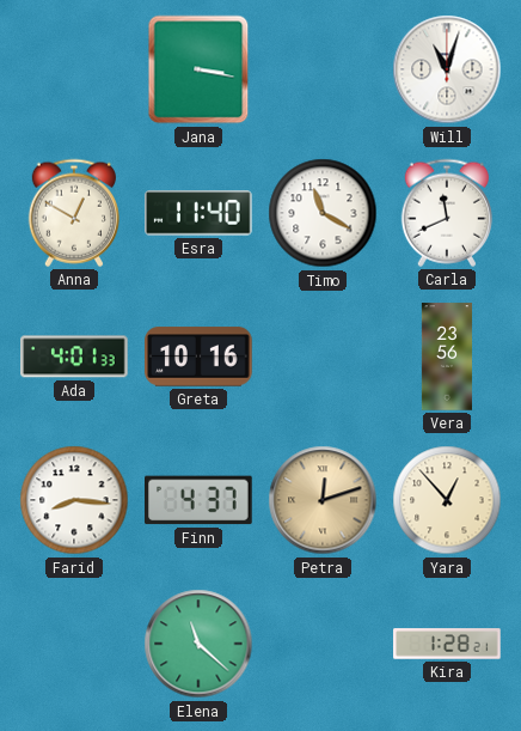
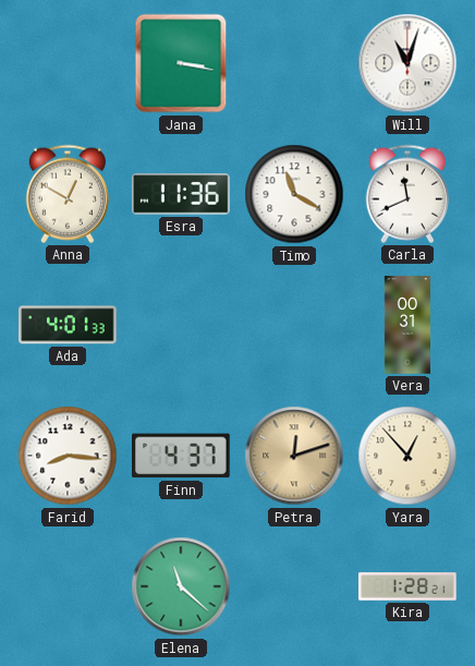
Esra: 11:40 -> 11:36 (182, 194)
Greta: 10:16 -> none (198, 357)
Vera: 23:56 -> 00:31 (406, 325)
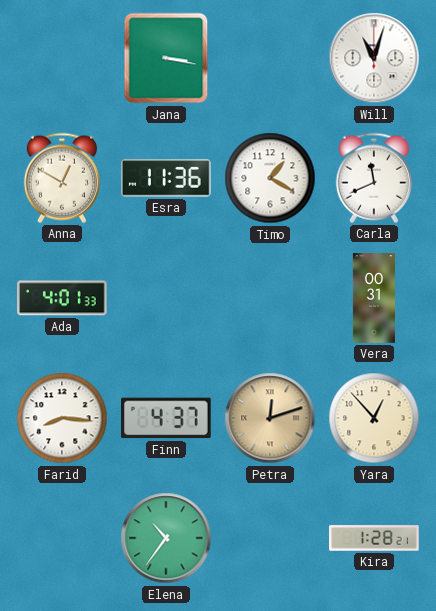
Timo: 11:20 -> 1:20 (270, 178)
Elena: 11:22 -> 10:36 (166, 538)
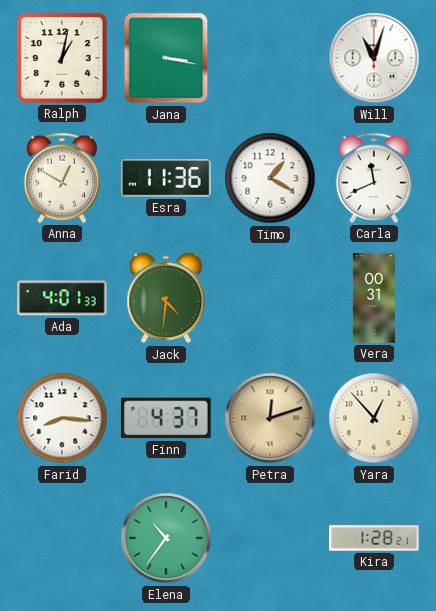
Ralph: none -> 1:02 (62, 58)
Jack: none -> 4:31 (166, 298)
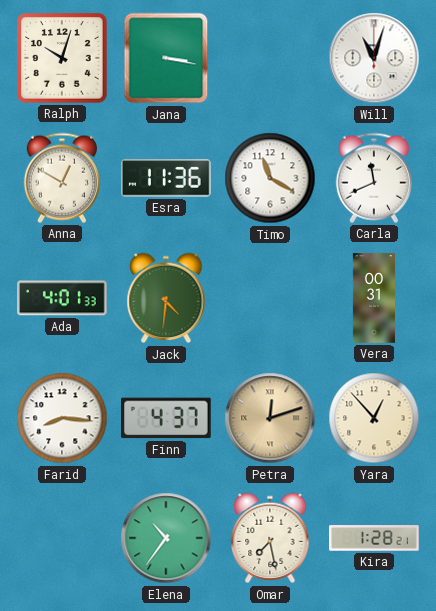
Ralph: 1:02 -> 10:03 (62, 58)
Timo: 1:20 -> 11:20 (270, 178)
Omar: none -> 7:28 (270, 538)
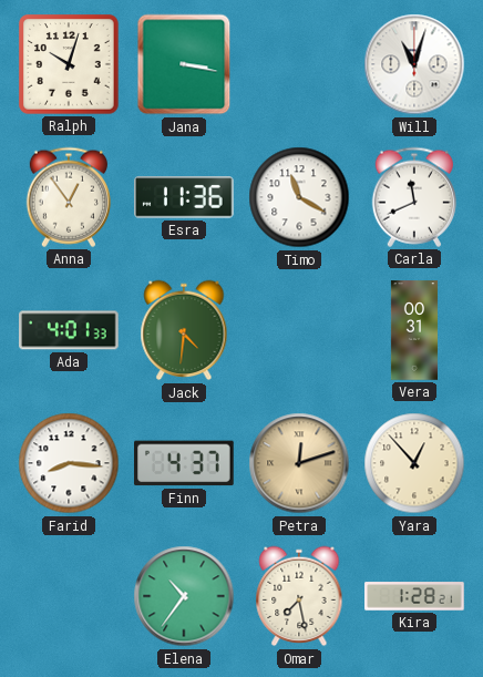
Anna: 12:50 -> 12:54 (69, 197)
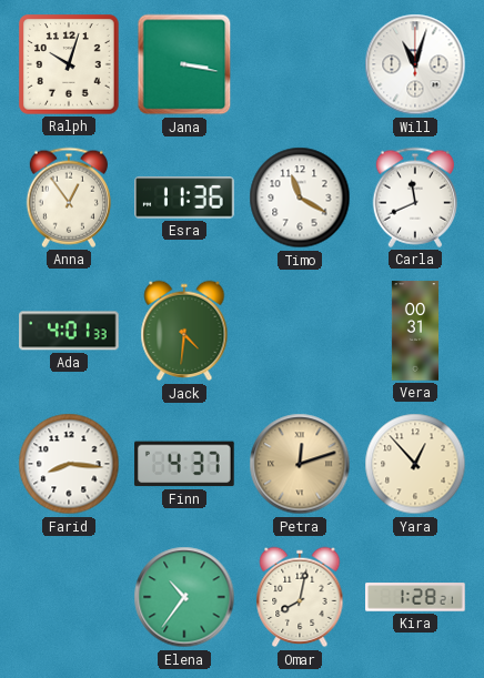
Omar: 7:28 -> 8:02 (300, 597)
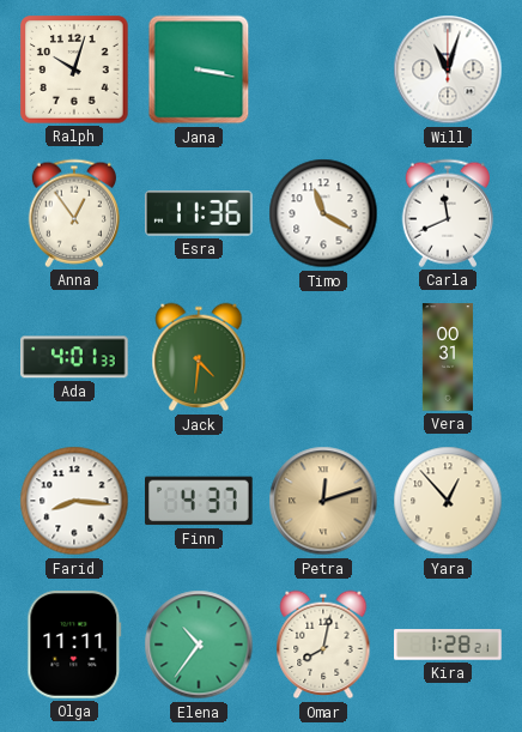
Olga: none -> 11:11 (74, 645)
